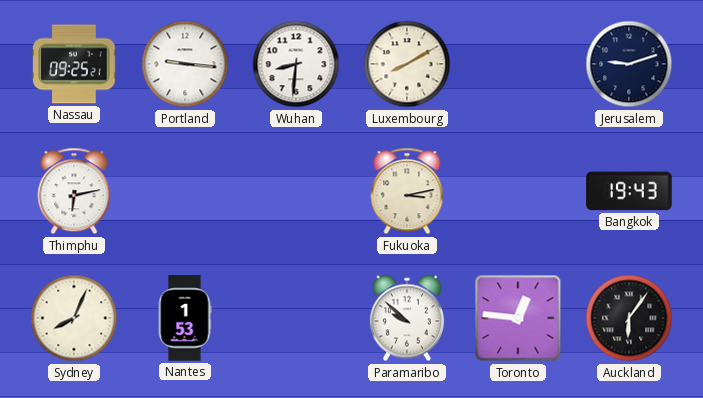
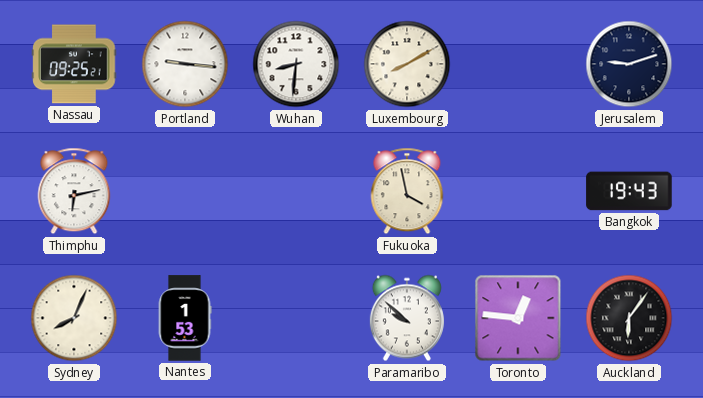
Fukuoka: 3:13 -> 3:58 (407, 191)
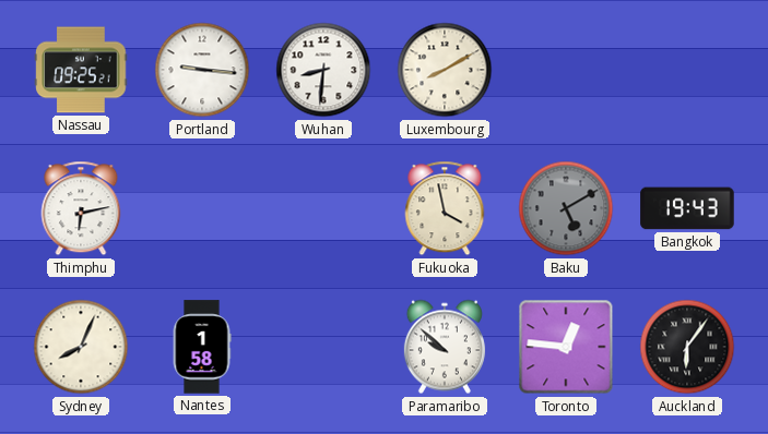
Jerusalem: 9:12 -> none (629, 64)
Baku: none -> 5:10 (566, 208)
Nantes: 1:53 -> 1:58 (202, 347)
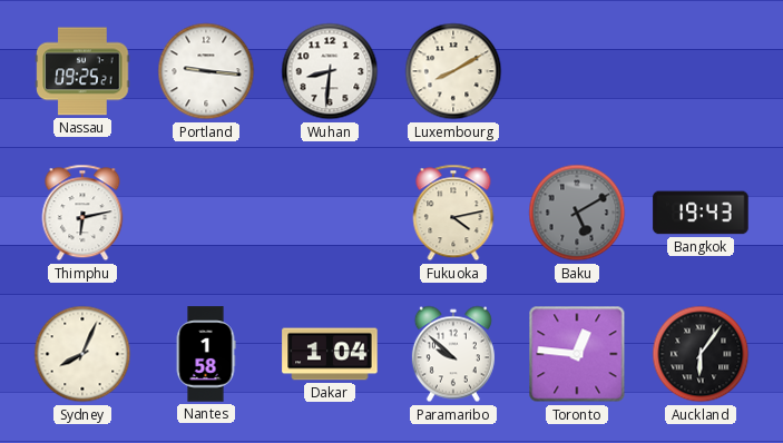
Fukuoka: 3:58 -> 4:13 (453, 213)
Dakar: none -> 1:04 (330, 354)
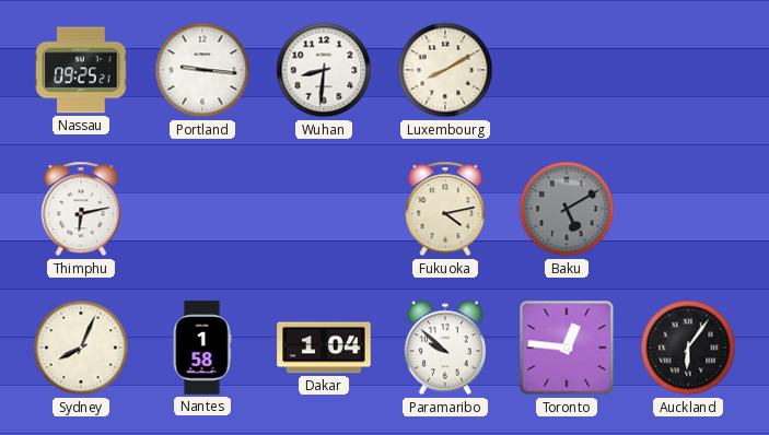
Bangkok: 19:43 -> none (701, 213)
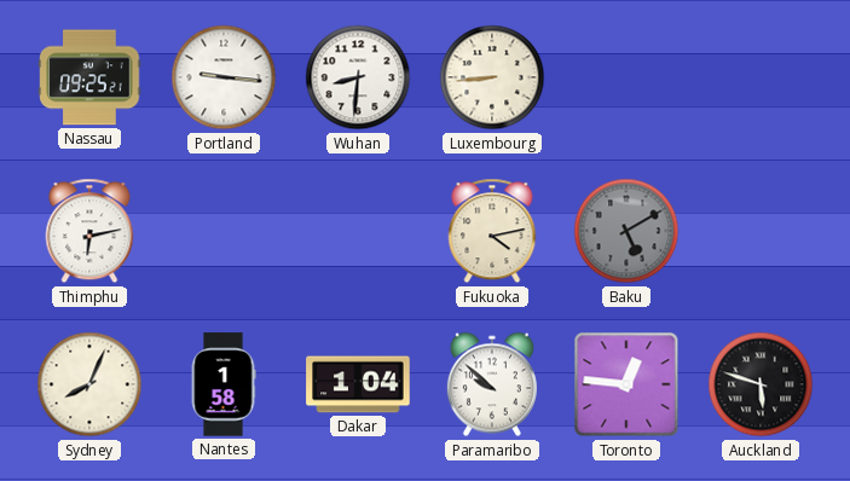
Luxembourg: 8:10 -> 8:44 (492, 77)
Auckland: 6:06 -> 5:48 (761, 384)
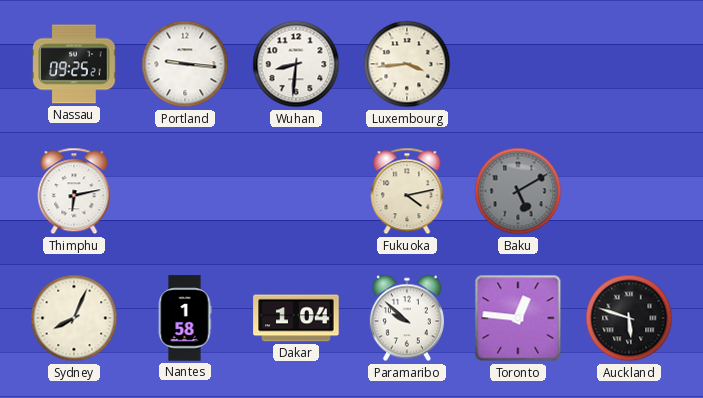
Luxembourg: 8:44 -> 3:44 (407, 64)
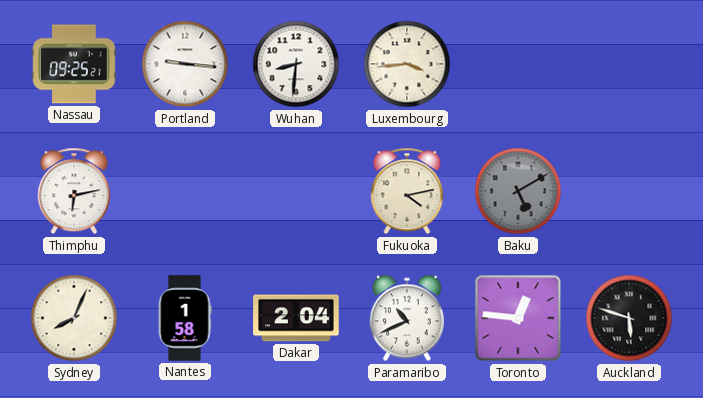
Dakar: 1:04 -> 2:04 (296, 318)
Paramaribo: 9:52 -> 10:41 (407, 318)
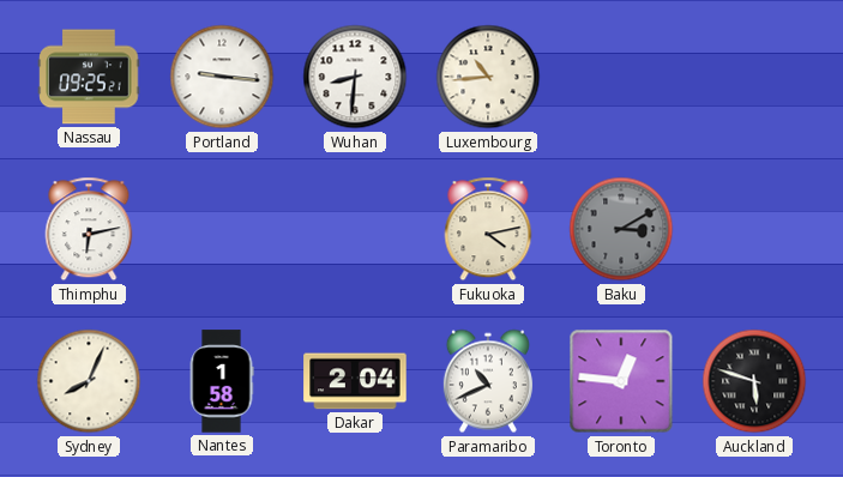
Luxembourg: 3:44 -> 10:44 (488, 77)
Baku: 5:10 -> 3:10 (621, 229)
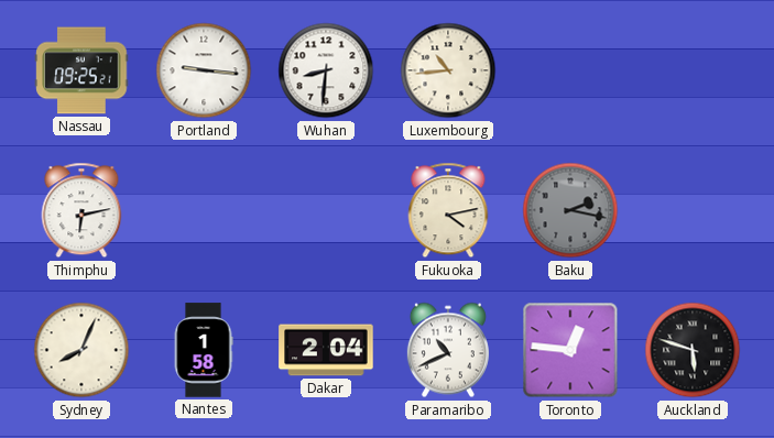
Baku: 3:10 -> 2:17 (570, 210)
